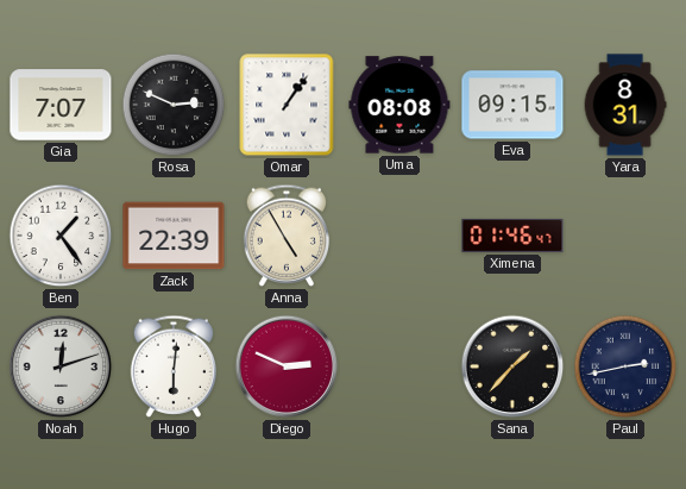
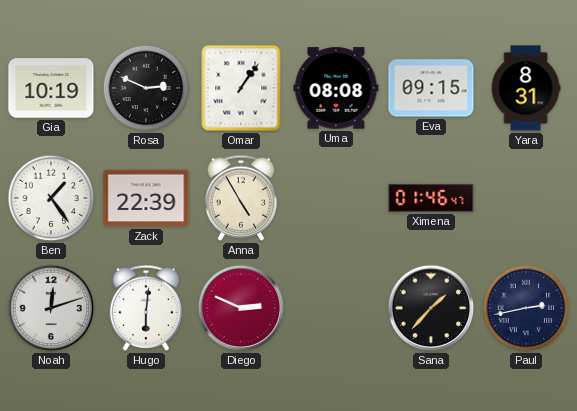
Gia: 7:07 -> 10:19 (51, 88)
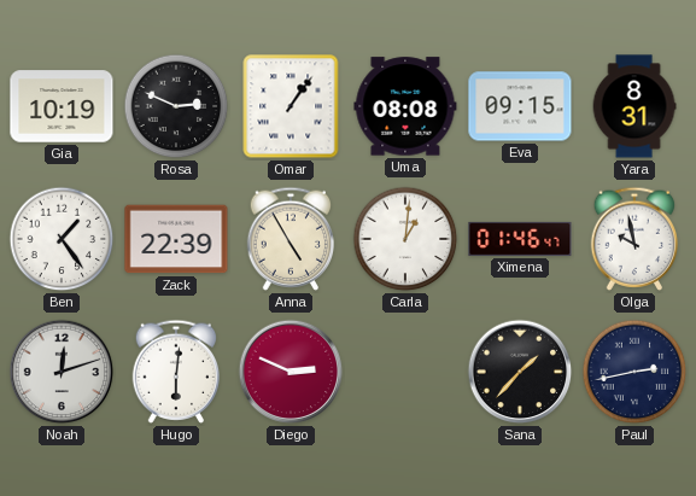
Carla: none -> 1:01 (405, 239)
Olga: none -> 9:58 (634, 239)
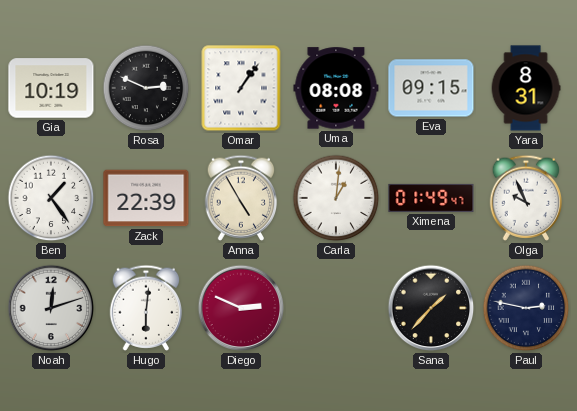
Ximena: 01:46 -> 01:49 (431, 198)
Olga: 9:58 -> 9:56 (526, 198)
Paul: 2:43 -> 2:47 (526, 308)
